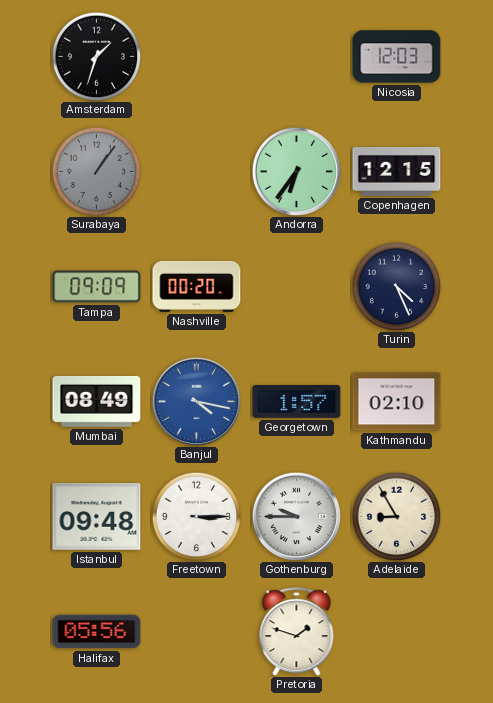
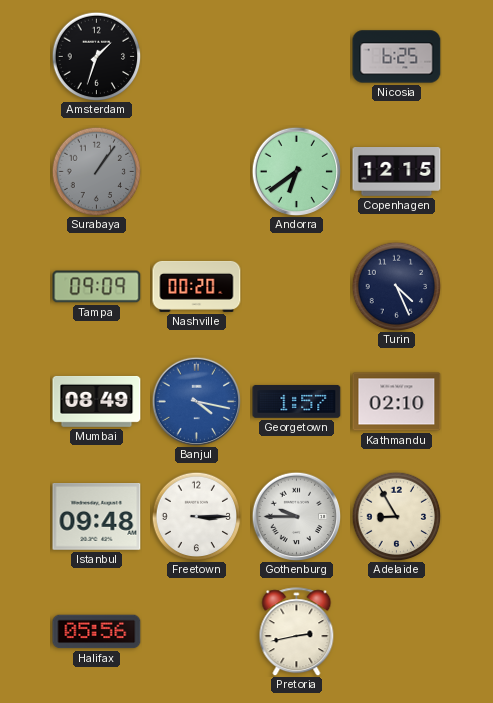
Nicosia: 12:03 -> 6:25 (397, 57)
Andorra: 6:36 -> 6:39 (296, 171)
Pretoria: 1:48 -> 2:43 (297, 632)
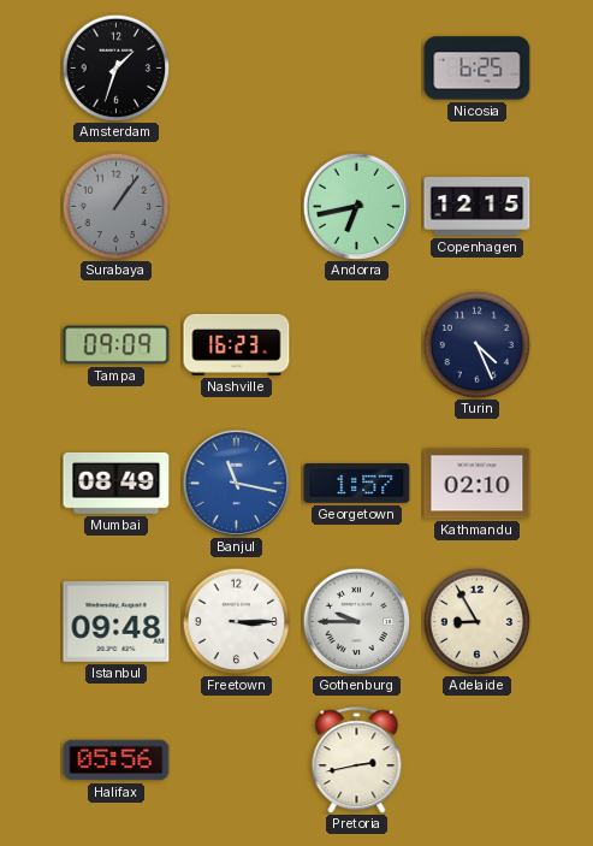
Andorra: 6:39 -> 6:43 (356, 206)
Nashville: 00:20 -> 16:23 (237, 344)
Banjul: 4:17 -> 11:17 (236, 483)
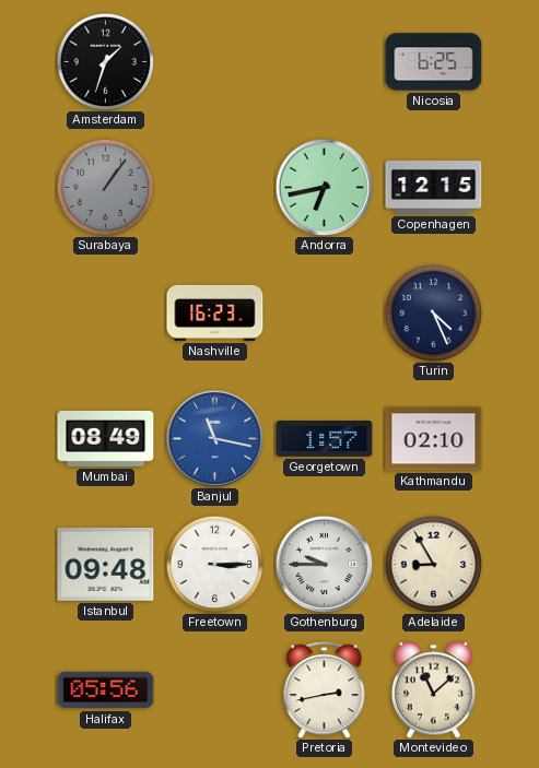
Tampa: 09:09 -> none (117, 345)
Montevideo: none -> 11:08 (433, 690)
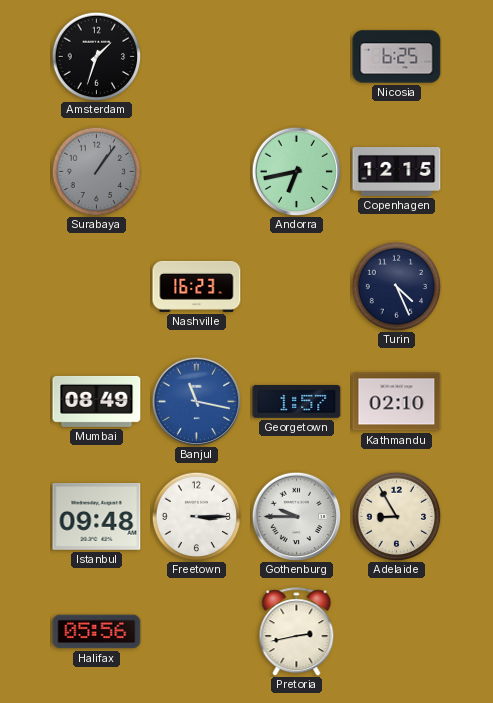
Montevideo: 11:08 -> none (433, 690)
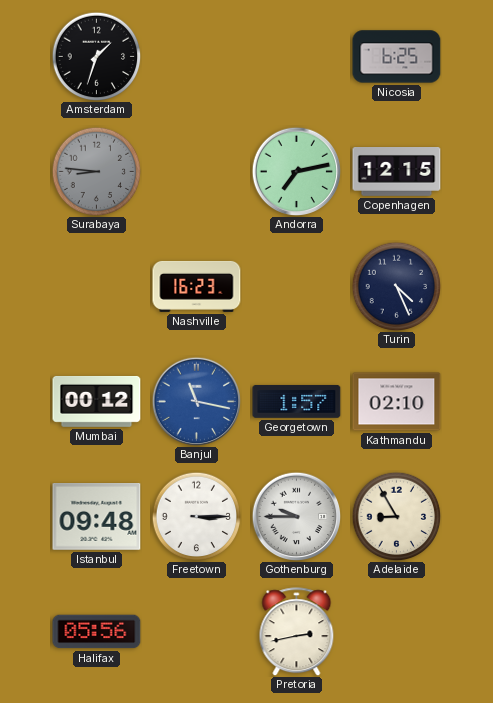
Surabaya: 1:06 -> 8:46 (96, 171)
Andorra: 6:43 -> 7:13 (296, 171)
Mumbai: 08:49 -> 00:12 (97, 401)
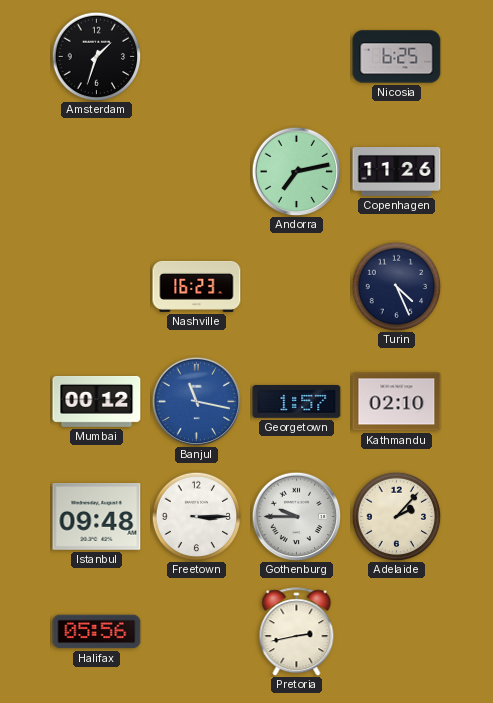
Surabaya: 8:46 -> none (96, 171)
Copenhagen: 12:15 -> 11:26 (397, 172)
Adelaide: 8:55 -> 2:07 (396, 516)
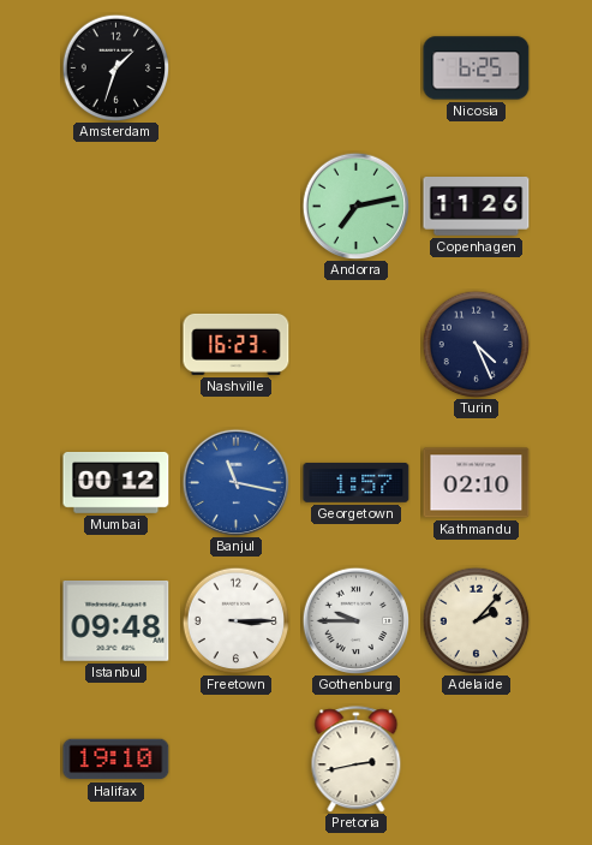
Halifax: 05:56 -> 19:10 (116, 760)
